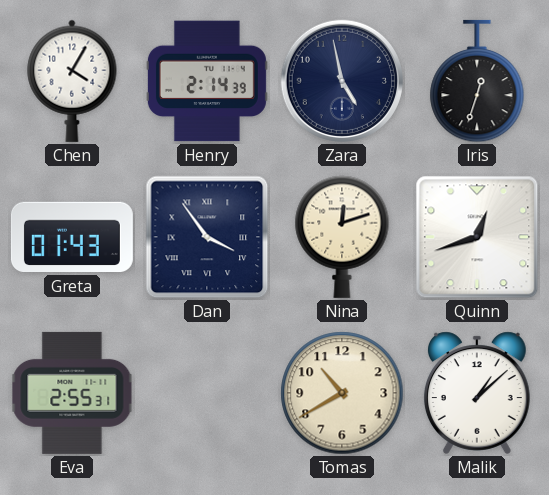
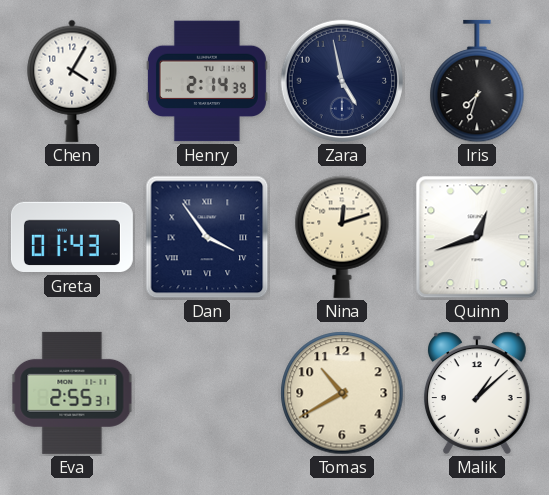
Iris: 12:33 -> 7:33 (477, 81)
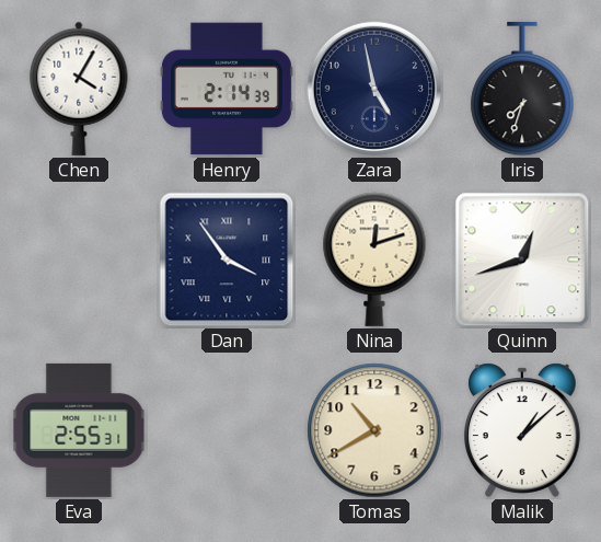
Greta: 01:43 -> none (72, 237)
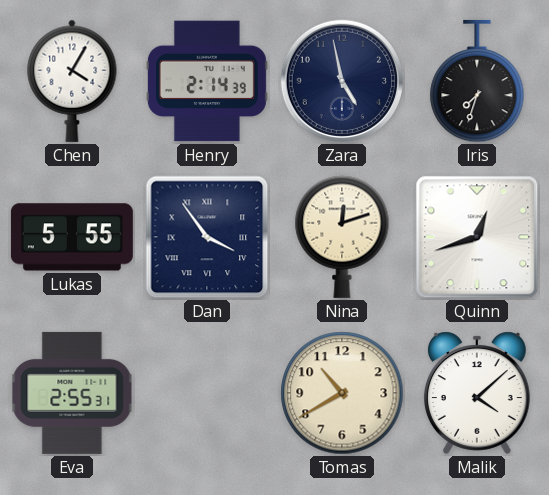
Lukas: none -> 5:55 (72, 237)
Malik: 1:08 -> 4:08 (477, 393)
